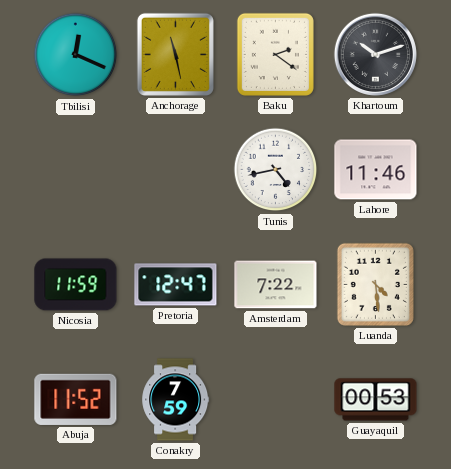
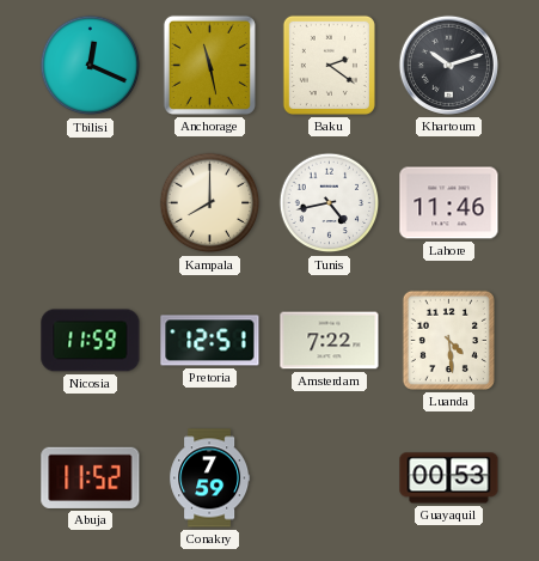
Kampala: none -> 8:00 (210, 203)
Pretoria: 12:47 -> 12:51 (210, 341)
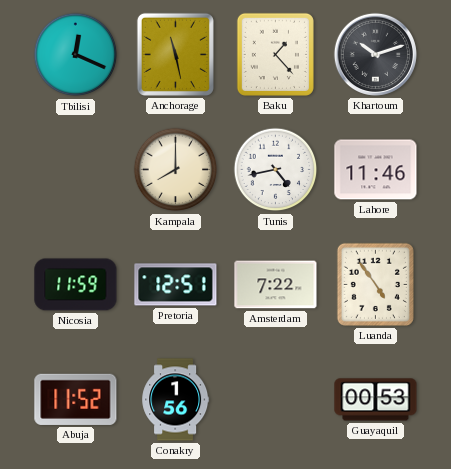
Baku: 2:21 -> 1:23 (275, 54)
Luanda: 4:29 -> 4:54 (375, 284)
Conakry: 7:59 -> 1:56 (176, 400)
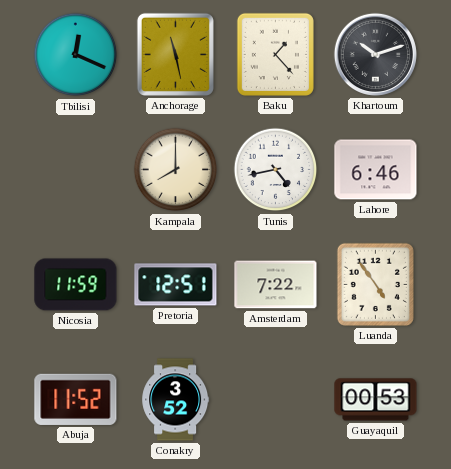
Lahore: 11:46 -> 6:46 (376, 170)
Conakry: 1:56 -> 3:52 (176, 400)
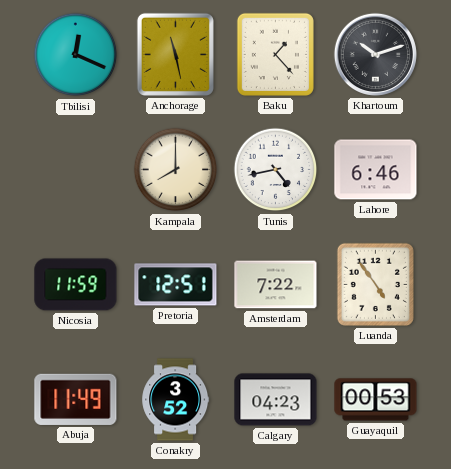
Abuja: 11:52 -> 11:49 (76, 399)
Calgary: none -> 04:23 (276, 400)
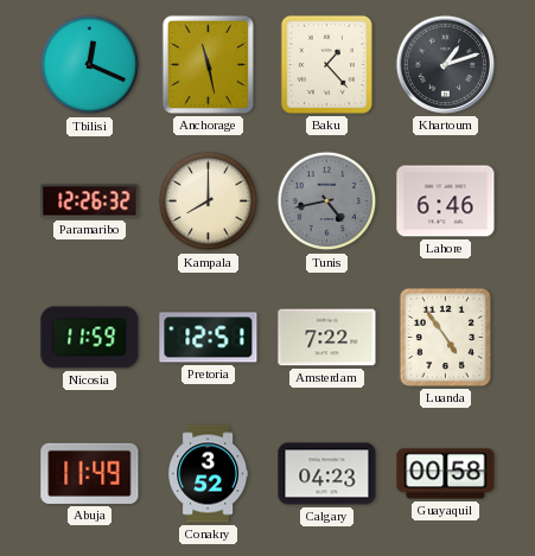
Khartoum: 10:12 -> 1:12 (445, 64)
Paramaribo: none -> 12:26 (90, 202)
Tunis dial: white -> grey (327, 202)
Guayaquil: 00:53 -> 00:58 (446, 474)
